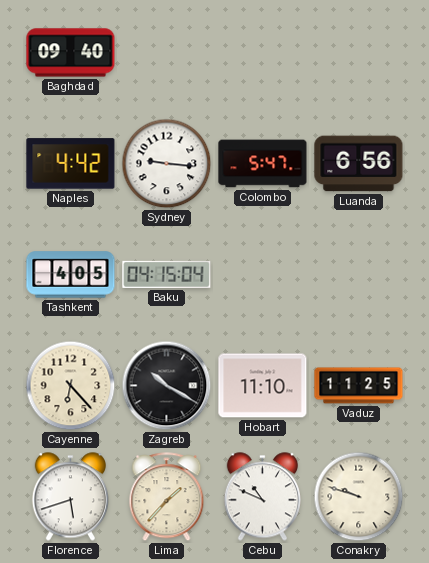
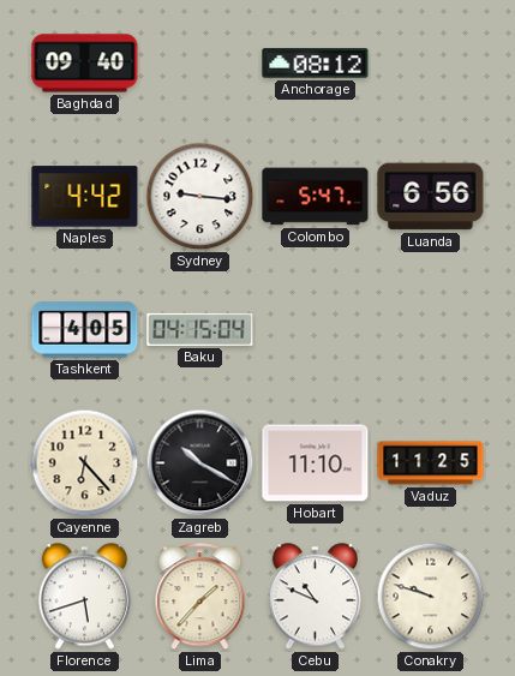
Anchorage: none -> 08:12 (316, 64)
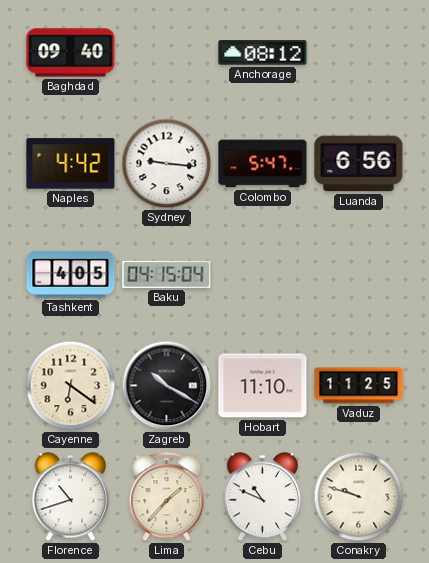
Cayenne: 6:23 -> 6:21 (71, 386)
Florence: 5:42 -> 10:42 (70, 497)
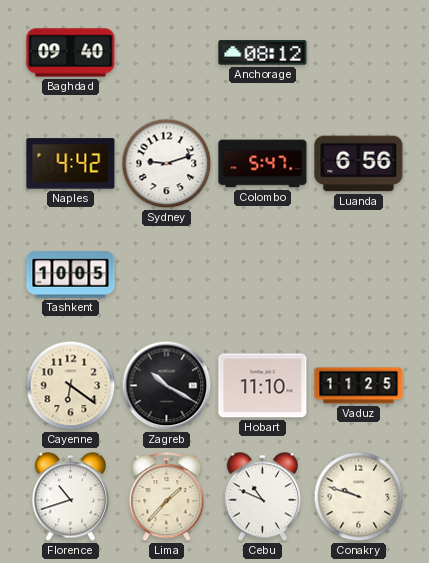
Sydney: 9:16 -> 9:12 (167, 164)
Tashkent: 4:05 -> 10:05 (71, 275)
Baku: 04:15 -> none (167, 274)
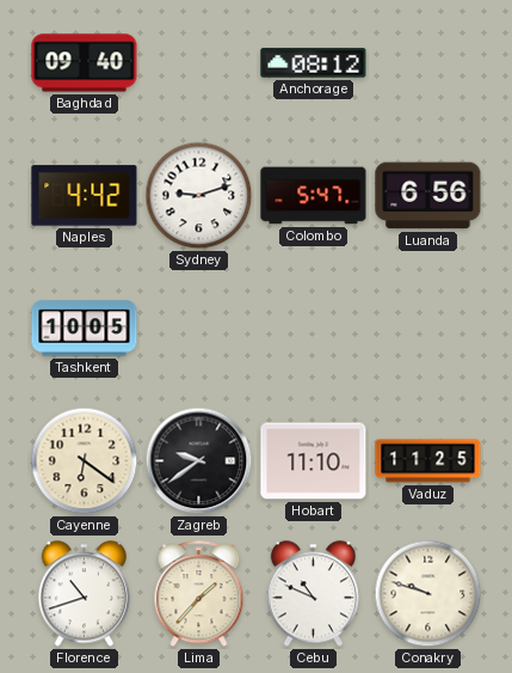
Zagreb: 10:20 -> 9:39 (199, 461)
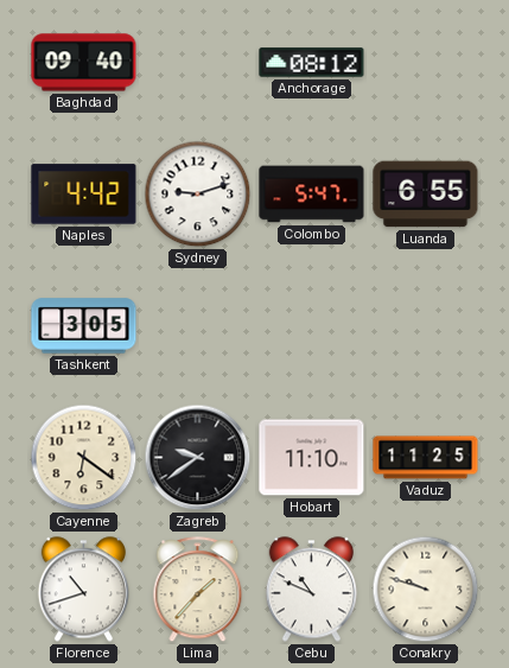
Luanda: 6:56 -> 6:55 (426, 195)
Tashkent: 10:05 -> 3:05 (84, 326)
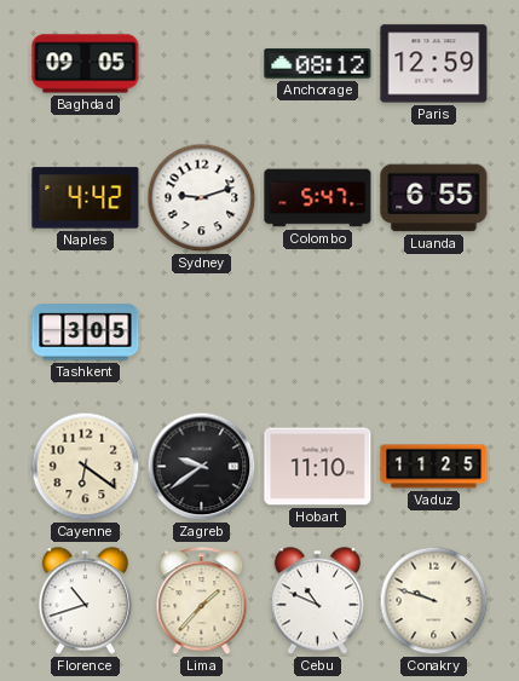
Baghdad: 09:40 -> 09:05 (86, 64)
Paris: none -> 12:59 (434, 64)
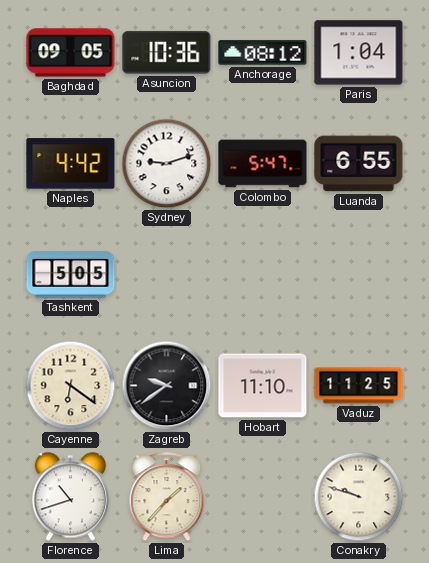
Asuncion: none -> 10:36 (167, 53)
Paris: 12:59 -> 1:04 (359, 53)
Tashkent: 3:05 -> 5:05 (71, 275)
Cebu: 10:49 -> none (317, 601)
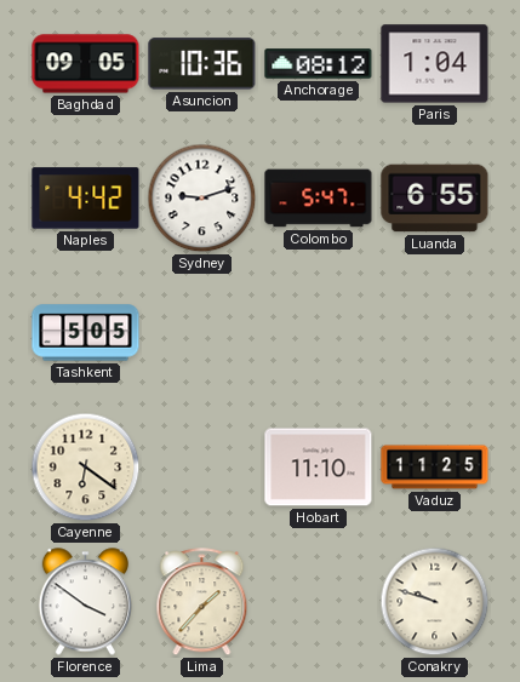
Zagreb: 9:39 -> none (167, 386)
Florence: 10:42 -> 3:51 (85, 602)
